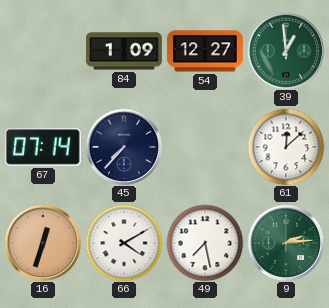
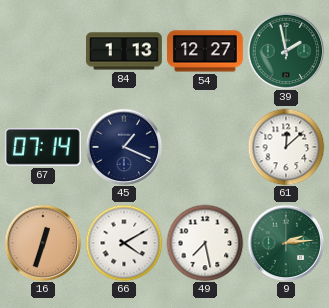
84: 1:09 -> 1:13 (124, 51)
39: 12:59 -> 1:58 (286, 51)
45: 7:37 -> 1:19 (124, 147)
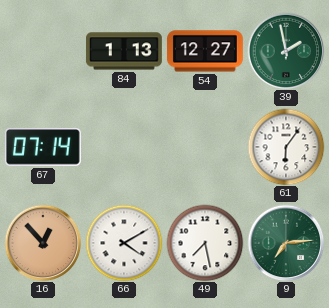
45: 1:19 -> none (124, 147)
61: 12:08 -> 6:06 (286, 147)
16: 12:33 -> 12:53 (43, 243)
9: 2:14 -> 7:14 (286, 243)
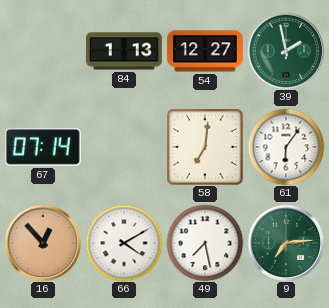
58: none -> 7:01 (205, 147)
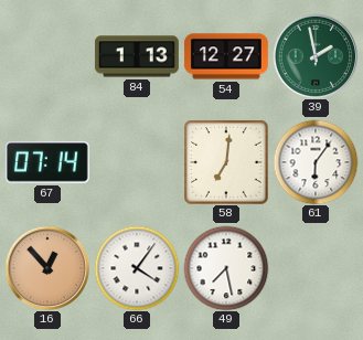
66: 4:10 -> 4:06 (137, 268)
9: 7:14 -> none (286, 243)
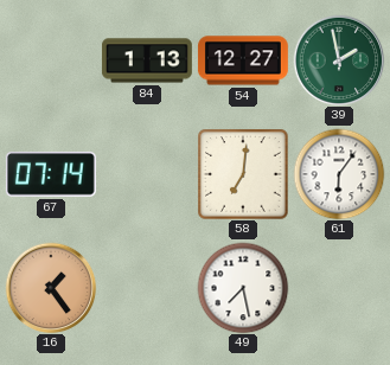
16: 12:53 -> 1:24 (51, 288)
66: 4:06 -> none (137, 268)
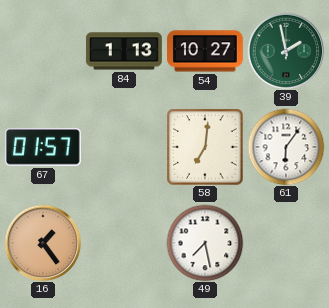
54: 12:27 -> 10:27 (205, 51)
67: 07:14 -> 01:57 (43, 147)
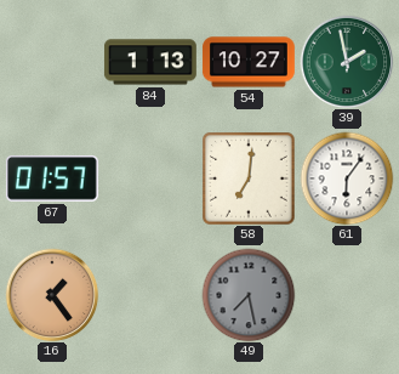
49 dial: white -> grey (249, 295)
